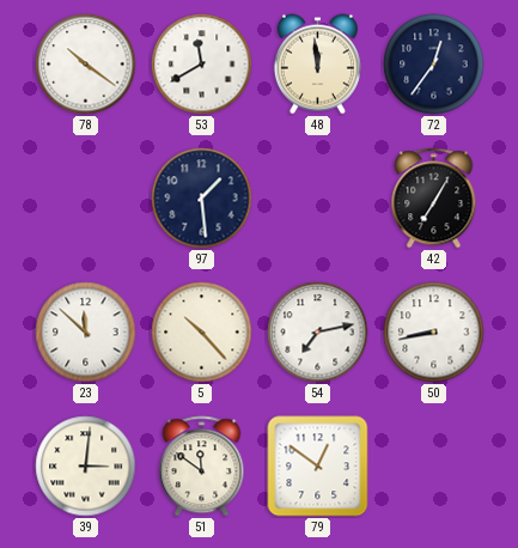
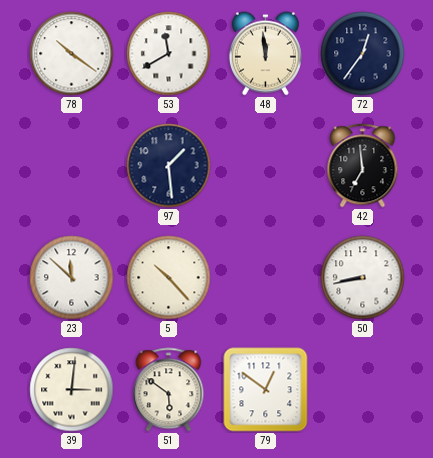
42: 7:05 -> 6:59 (363, 166)
54: 7:13 -> none (318, 333)
51: 11:51 -> 5:51 (169, 390)
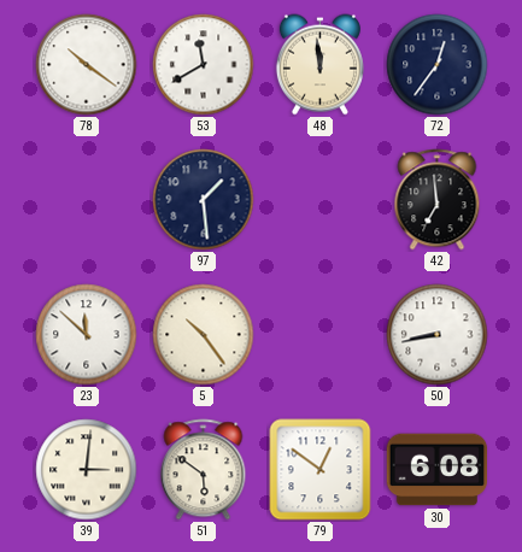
5: 10:23 -> 10:24 (204, 335)
30: none -> 6:08 (438, 470)
